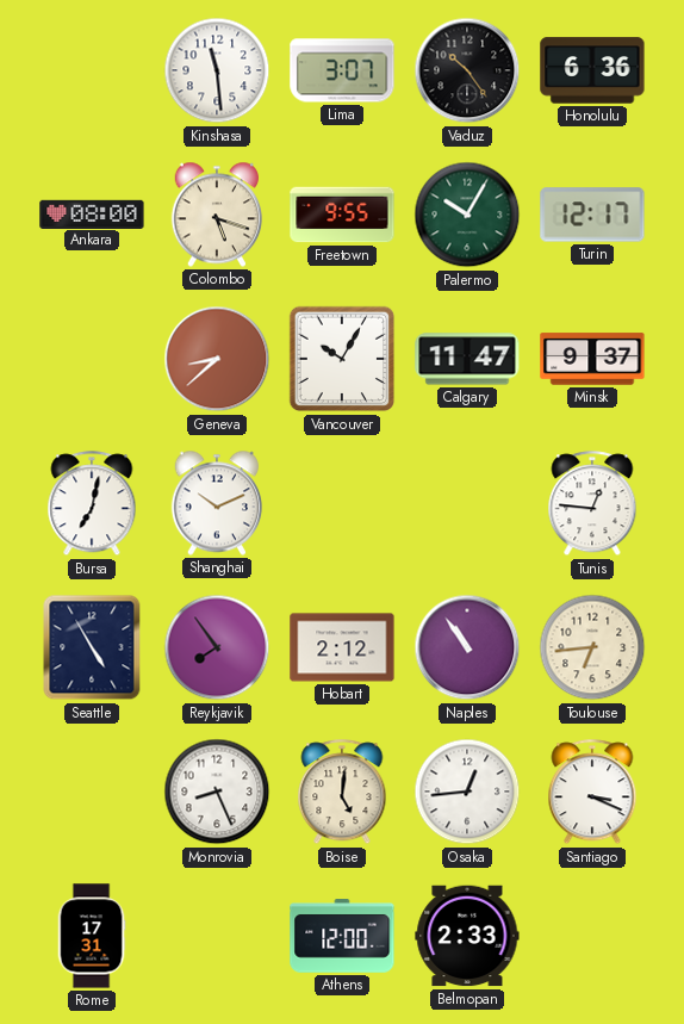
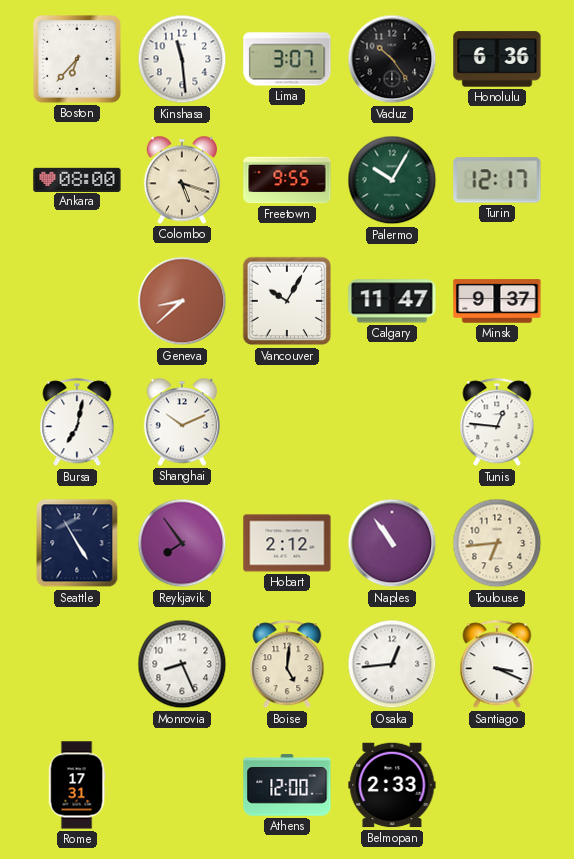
Boston: none -> 6:37 (77, 59)
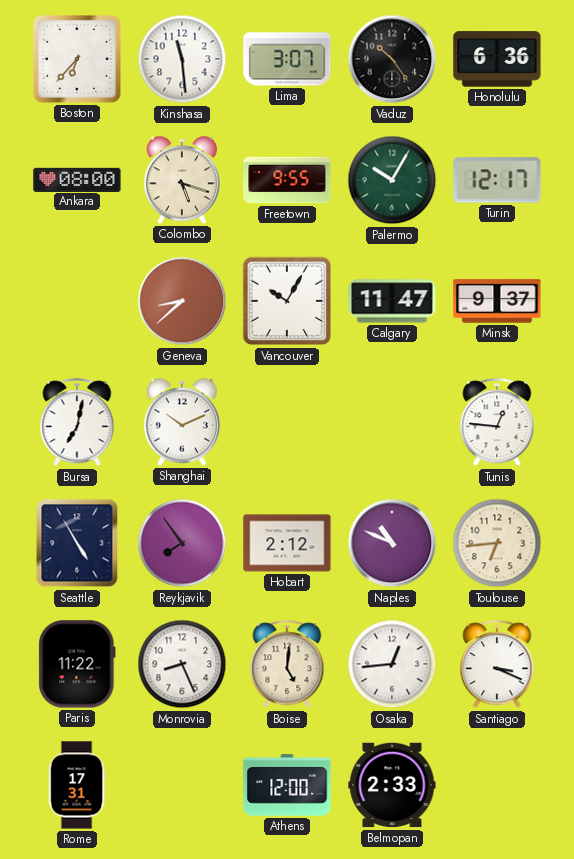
Naples: 10:54 -> 10:49 (392, 543)
Paris: none -> 11:22 (77, 664)
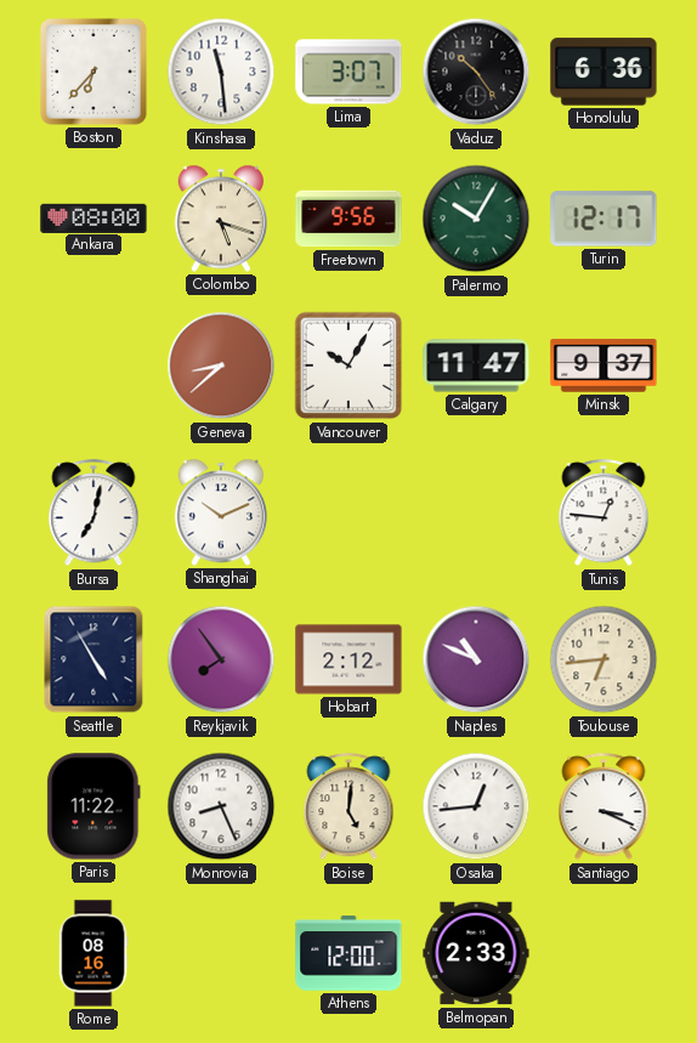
Freetown: 9:55 -> 9:56 (348, 219)
Rome: 17:31 -> 08:16 (93, 953)
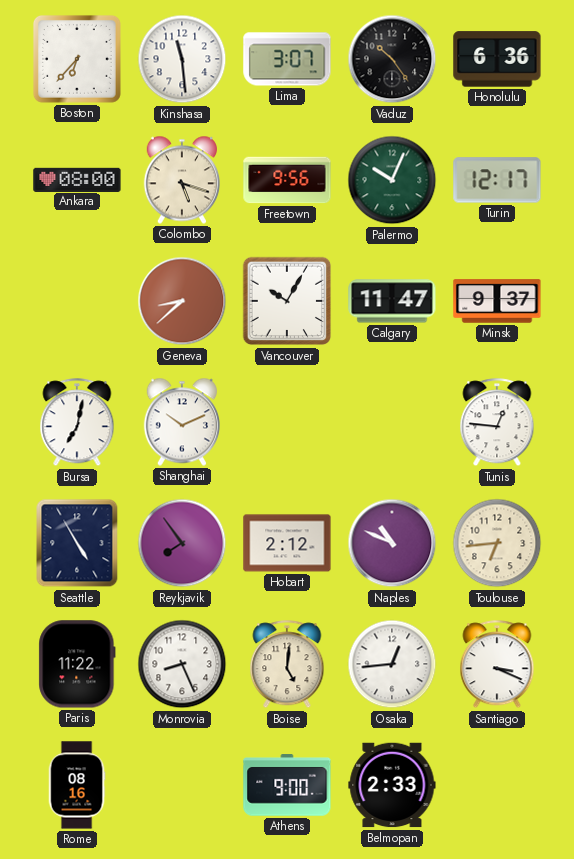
Palermo: 10:05 -> 10:04 (392, 180)
Athens: 12:00 -> 9:00 (287, 785)
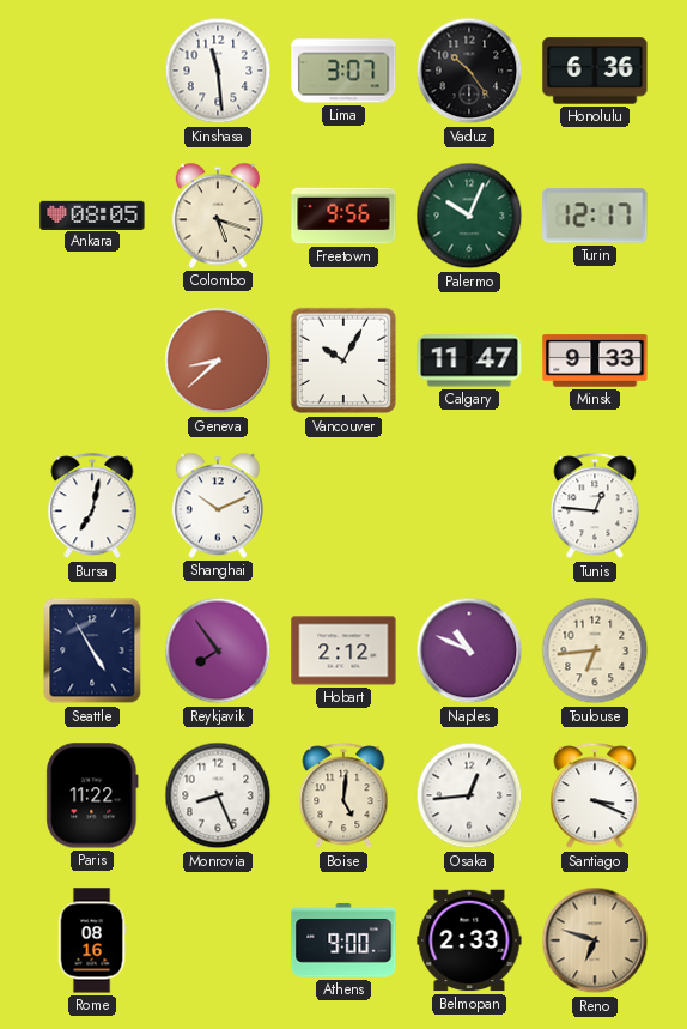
Boston: 6:37 -> none (77, 59)
Ankara: 08:00 -> 08:05 (92, 214)
Minsk: 9:37 -> 9:33 (595, 361)
Reno: none -> 6:48 (595, 940)
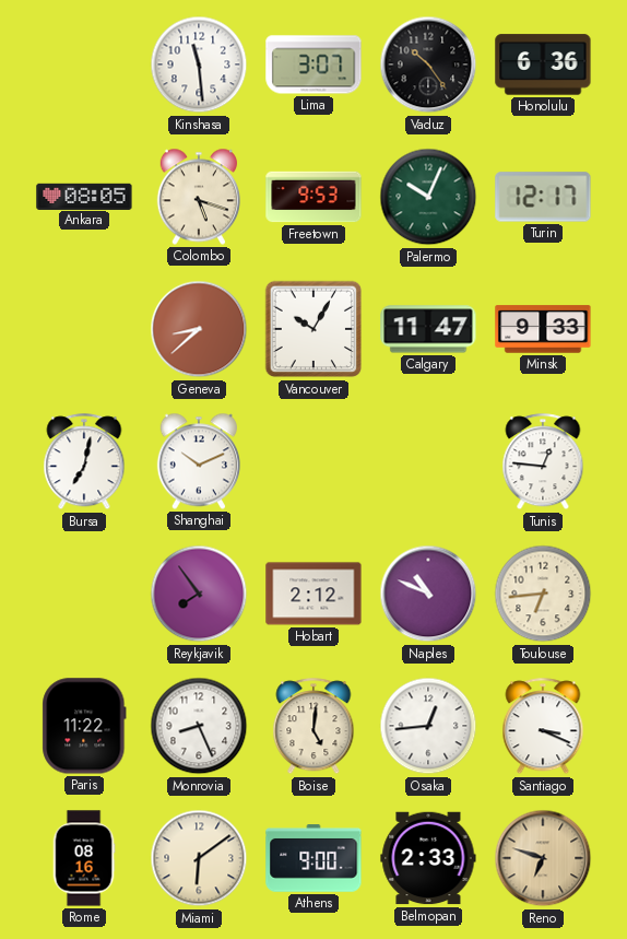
Freetown: 9:56 -> 9:53 (313, 197)
Seattle: 4:55 -> none (92, 650)
Miami: none -> 6:09 (199, 858)
